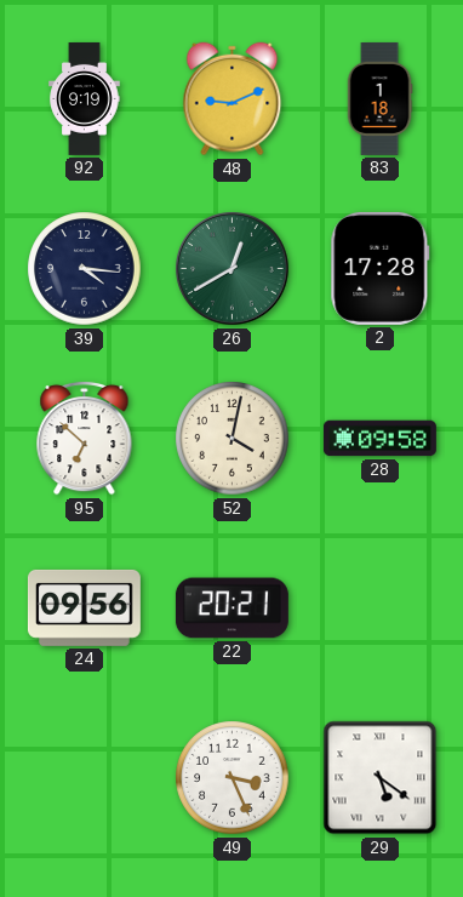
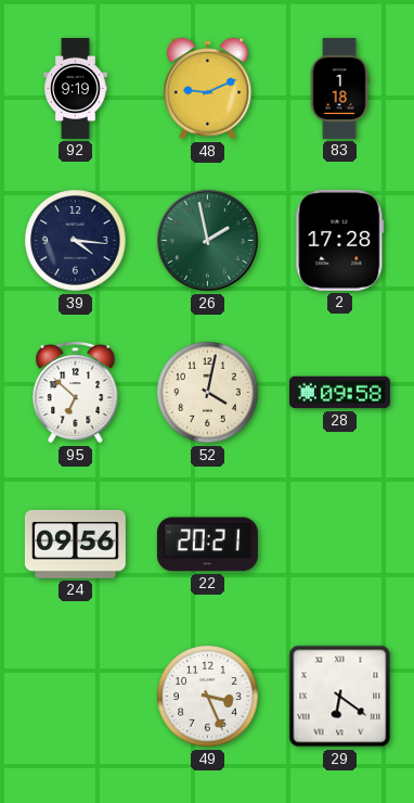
26: 12:40 -> 1:58 (208, 241)
29: 5:21 -> 6:21 (340, 697)
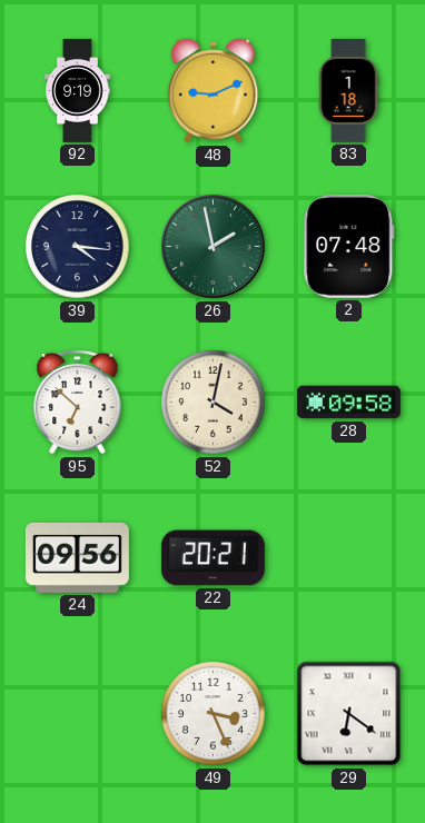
2: 17:28 -> 07:48 (349, 246)
